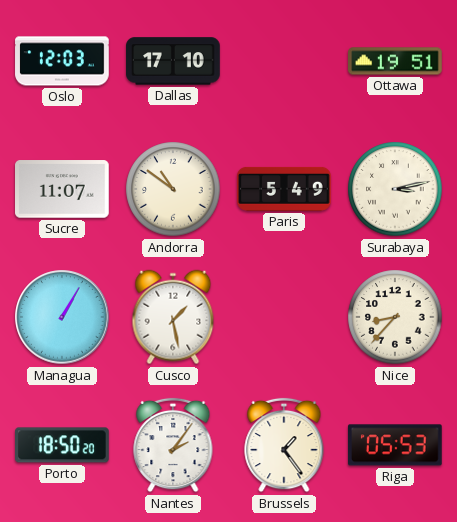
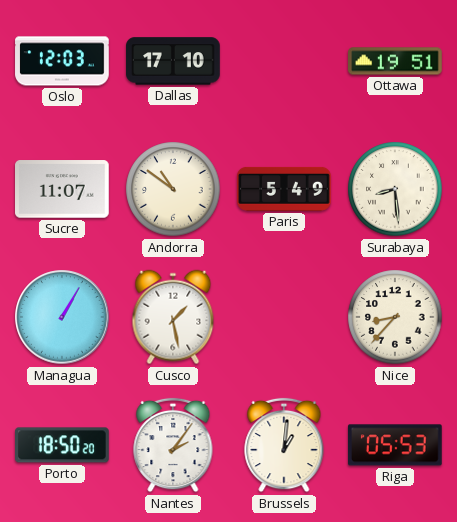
Surabaya: 3:13 -> 8:29 (395, 189)
Brussels: 1:24 -> 1:01 (284, 445)
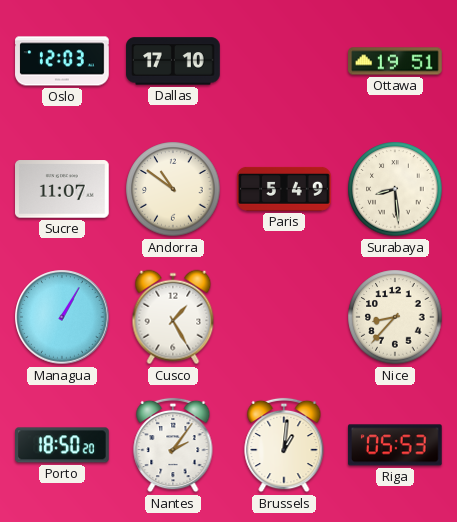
Cusco: 1:28 -> 1:25 (173, 317)
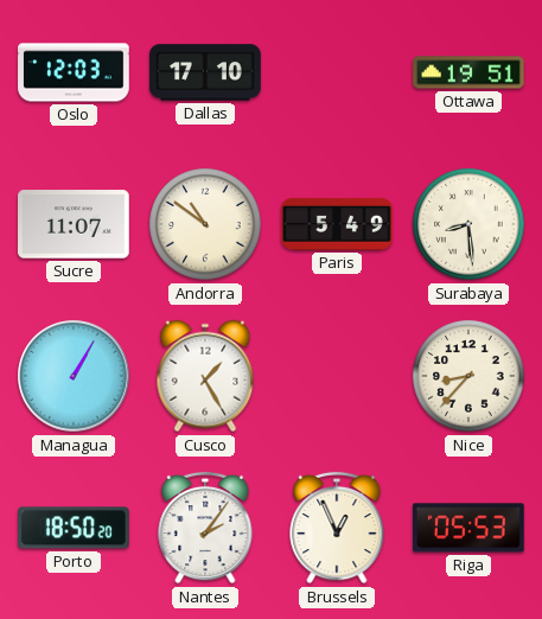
Brussels: 1:01 -> 12:56 (337, 528)
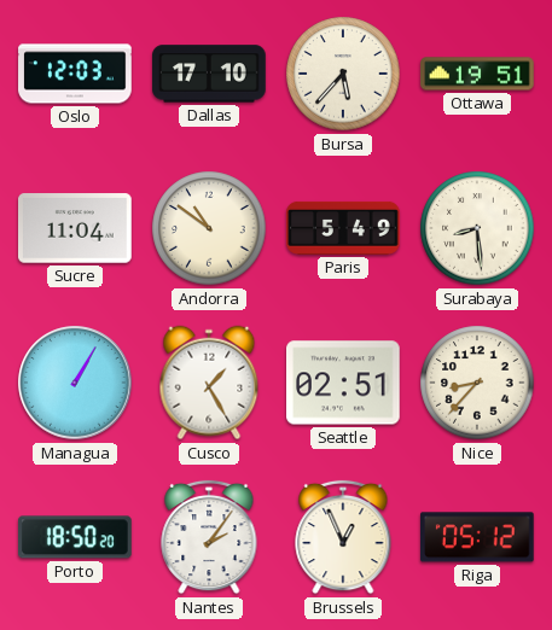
Bursa: none -> 5:37 (343, 74)
Sucre: 11:07 -> 11:04 (76, 228)
Seattle: none -> 02:51 (344, 383)
Riga: 05:53 -> 05:12 (477, 537)
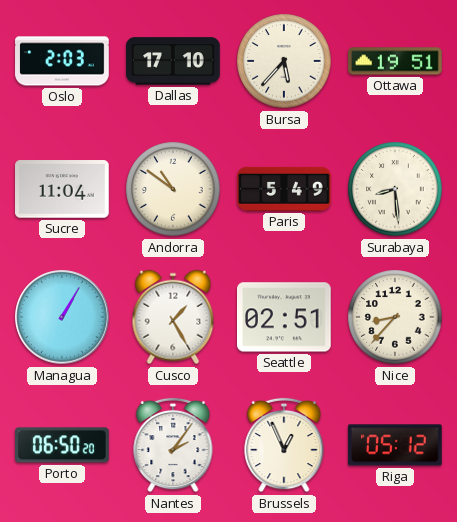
Oslo: 12:03 -> 2:03 (62, 61)
Porto: 18:50 -> 06:50 (63, 445)
